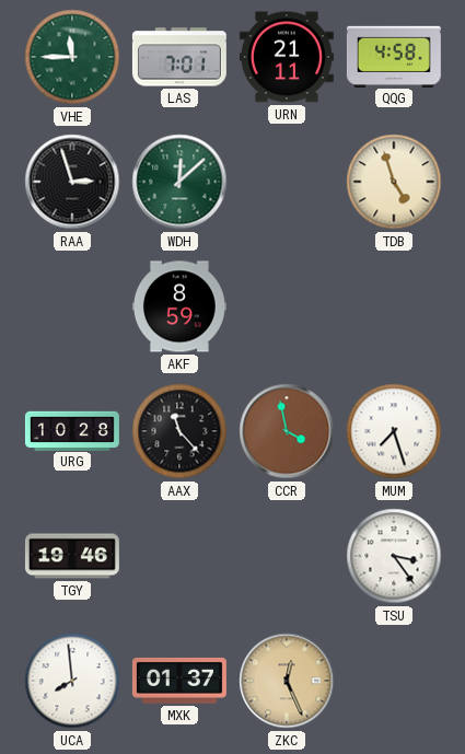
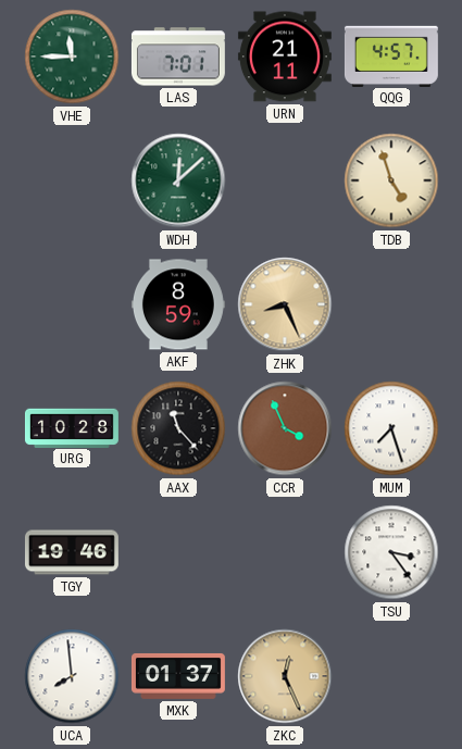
QQG: 4:58 -> 4:57 (391, 55)
RAA: 2:57 -> none (72, 182)
ZHK: none -> 8:26 (285, 304)
CCR: 3:58 -> 3:56 (285, 428)
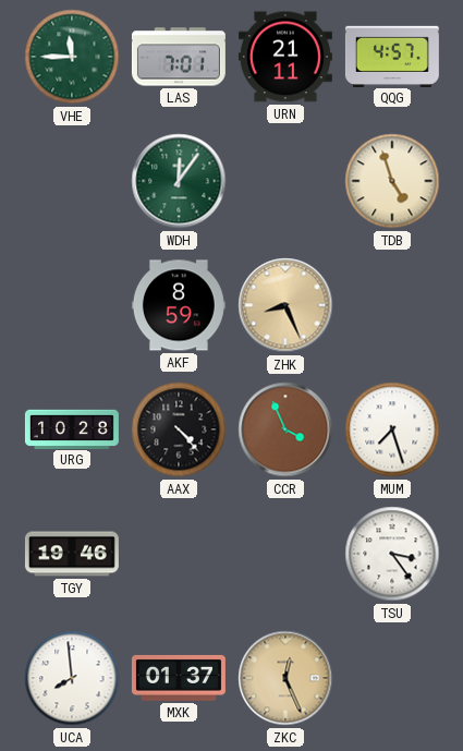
WDH: 12:08 -> 12:06 (179, 181)
AAX: 11:23 -> 4:23 (179, 429)
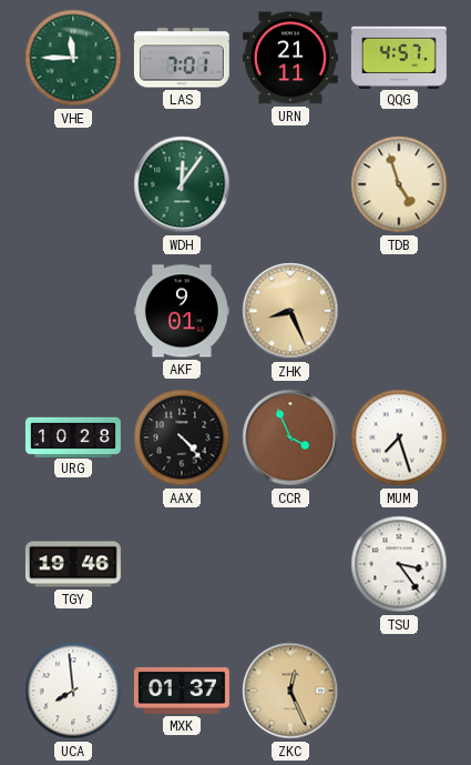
AKF: 8:59 -> 9:01 (182, 311)
